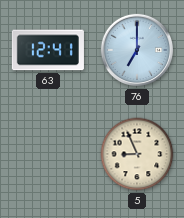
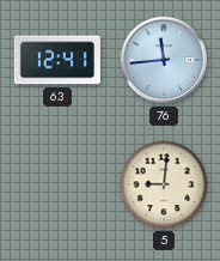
76: 7:00 -> 11:44 (164, 60)
5: 8:56 -> 9:01 (164, 184)
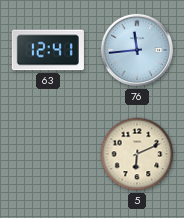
5: 9:01 -> 6:11 (137, 154)
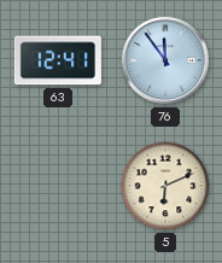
76: 11:44 -> 11:54 (165, 60)
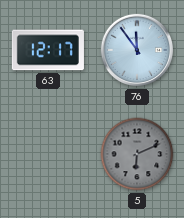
63: 12:41 -> 12:17 (48, 50)
5 dial: cream -> grey (137, 154)
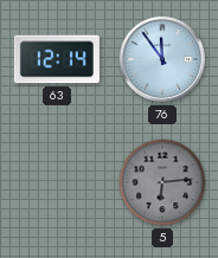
63: 12:17 -> 12:14 (57, 59)
5: 6:11 -> 6:14 (162, 182)
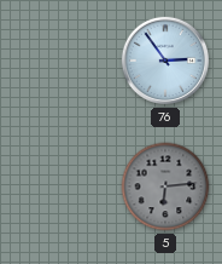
63: 12:14 -> none (57, 59)
76: 11:54 -> 2:54 (165, 61)
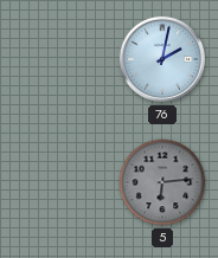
76: 2:54 -> 2:02 (162, 59)
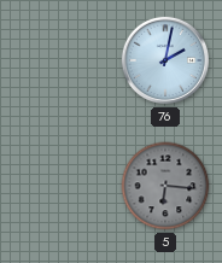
5: 6:14 -> 6:16 (165, 186)
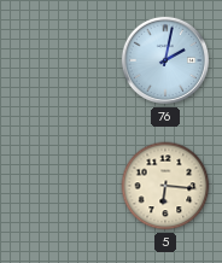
5 dial: grey -> cream (165, 186)
